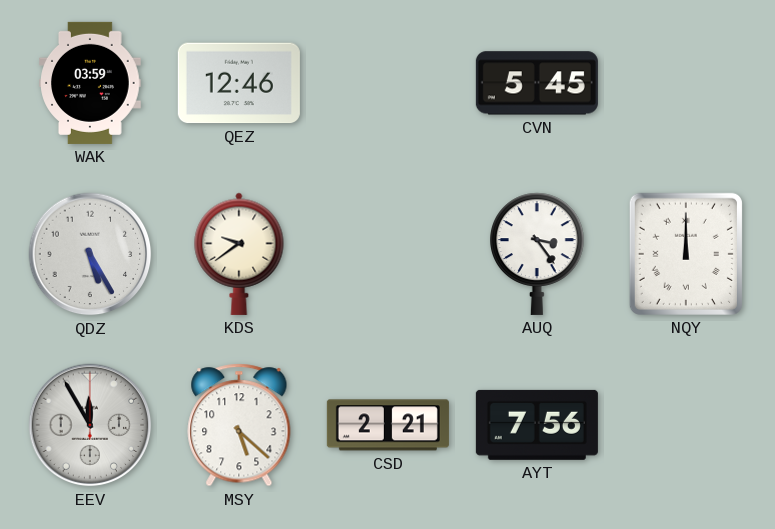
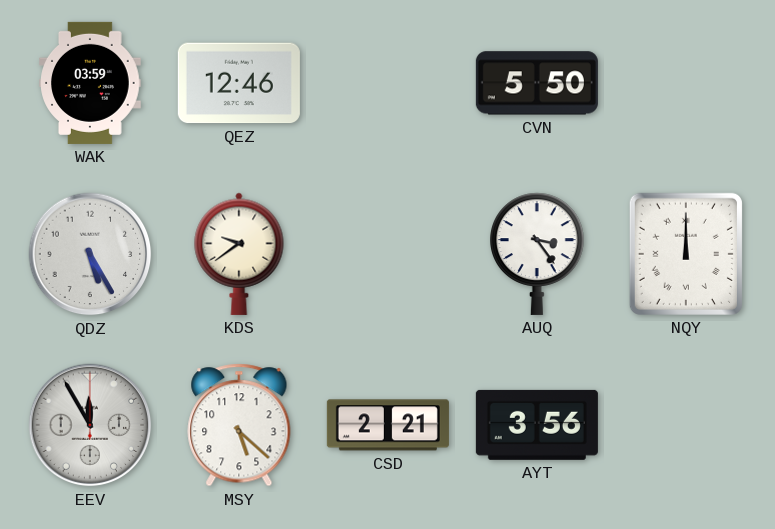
CVN: 5:45 -> 5:50 (537, 83)
AYT: 7:56 -> 3:56 (537, 425)
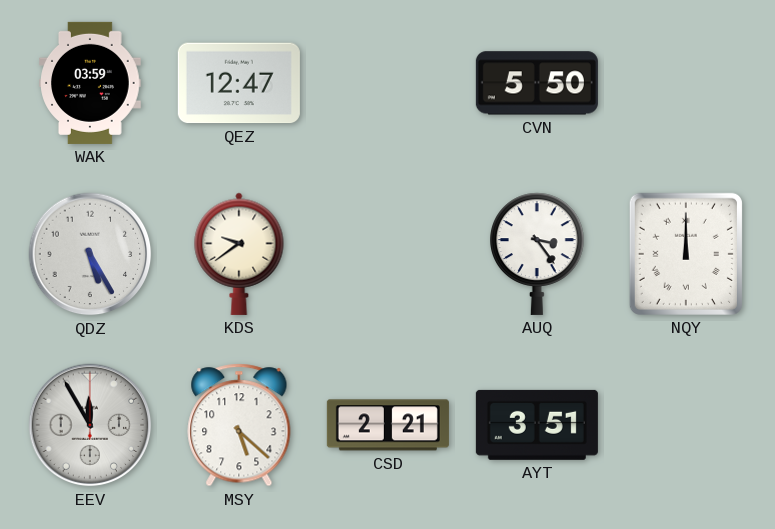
QEZ: 12:46 -> 12:47 (239, 83)
AYT: 3:56 -> 3:51 (537, 425)
